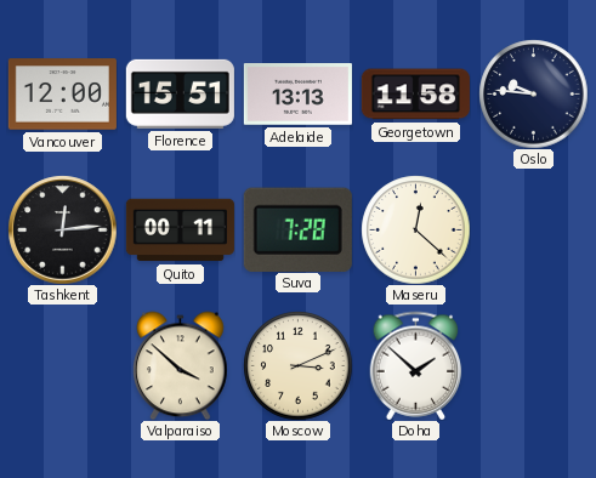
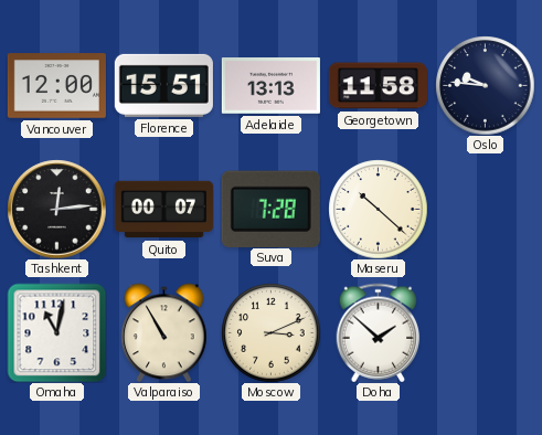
Quito: 00:11 -> 00:07 (163, 210)
Maseru: 12:22 -> 10:22 (378, 209)
Omaha: none -> 11:02 (56, 332)
Valparaiso: 3:52 -> 10:55 (164, 332)
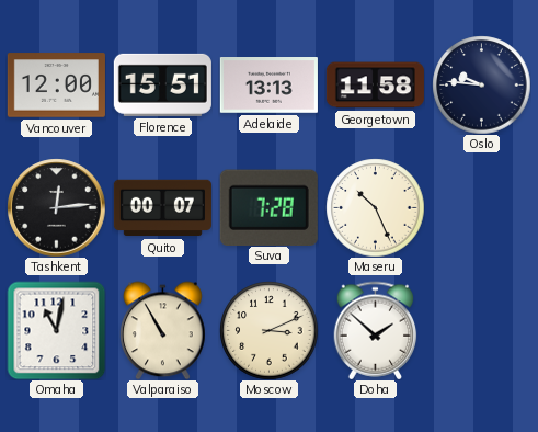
Maseru: 10:22 -> 10:26 (375, 207)
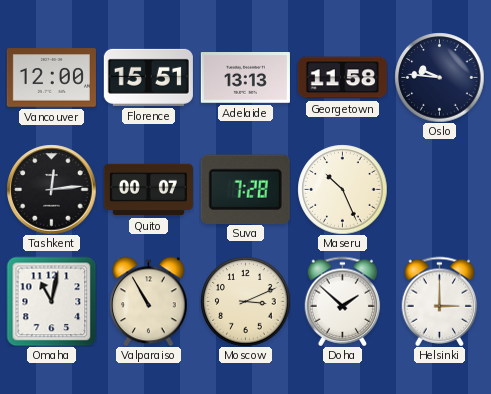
Helsinki: none -> 3:00 (440, 301)
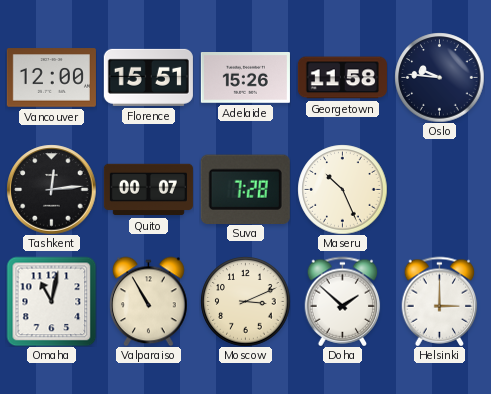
Adelaide: 13:13 -> 15:26 (245, 78)
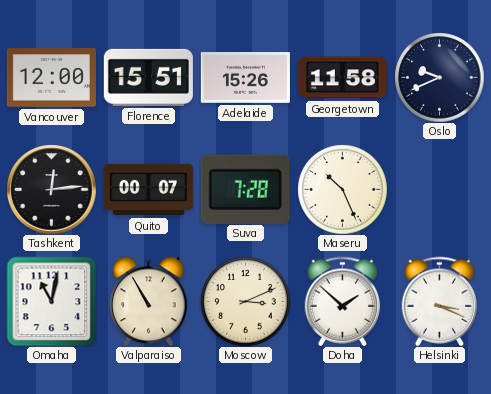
Oslo: 9:46 -> 9:41 (439, 77)
Helsinki: 3:00 -> 3:19 (440, 301)
